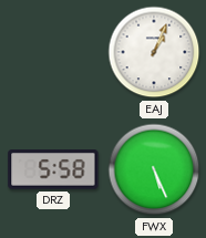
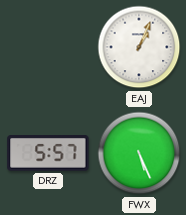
DRZ: 5:58 -> 5:57 (48, 154)
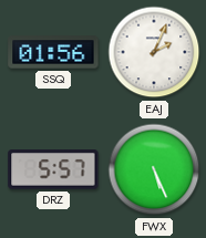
SSQ: none -> 01:56 (53, 52)
EAJ: 1:04 -> 2:04 (154, 52)
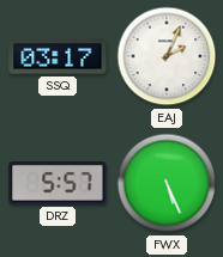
SSQ: 01:56 -> 03:17 (58, 56)
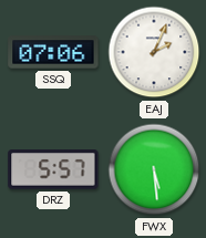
SSQ: 03:17 -> 07:06 (53, 52)
FWX: 5:26 -> 5:29 (154, 169)
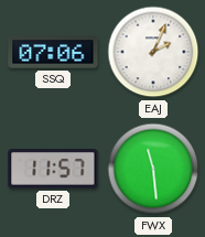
DRZ: 5:57 -> 11:57 (53, 170)
FWX: 5:29 -> 11:29 (153, 169)
